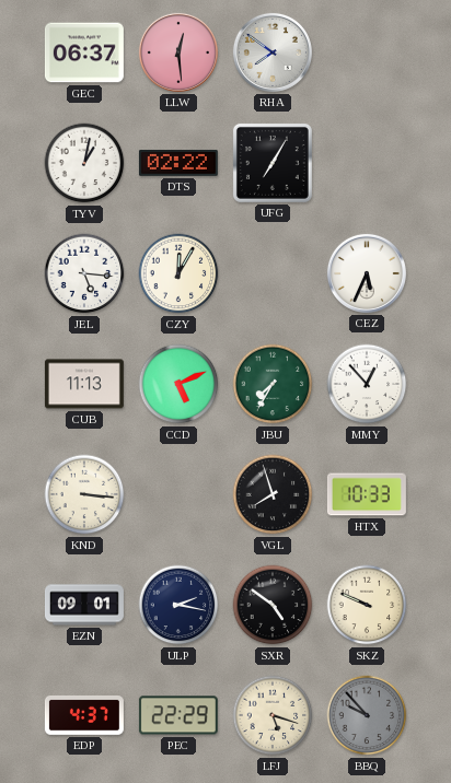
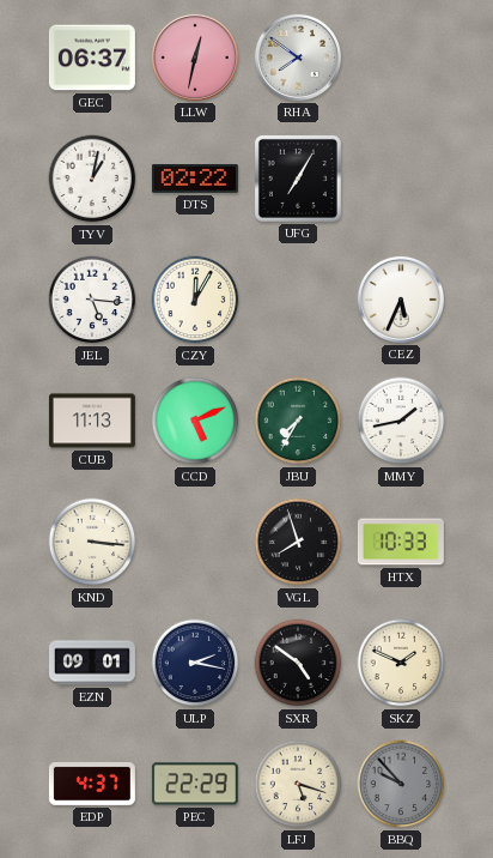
LLW: 12:29 -> 12:32 (195, 58)
MMY: 12:53 -> 1:43 (401, 421)
SKZ: 9:49 -> 1:49 (401, 663)
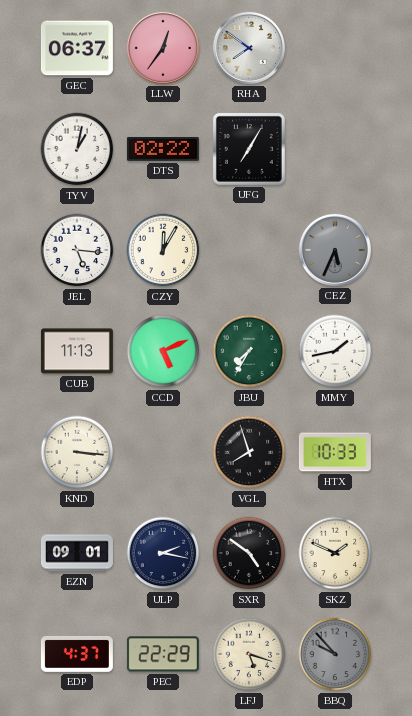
LLW: 12:32 -> 12:36 (163, 48)
CEZ dial: white -> grey (335, 250)
